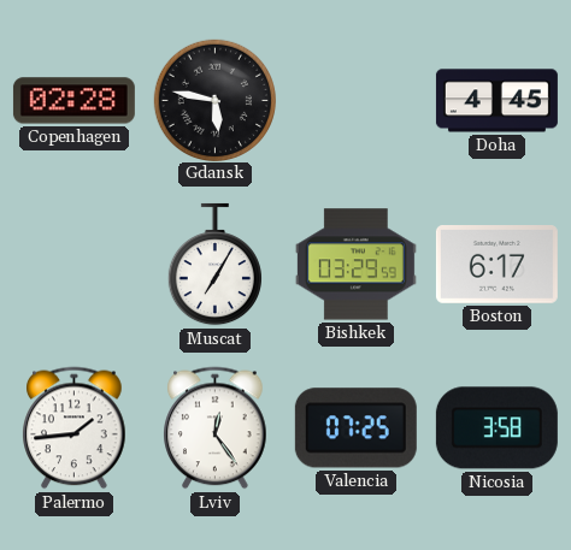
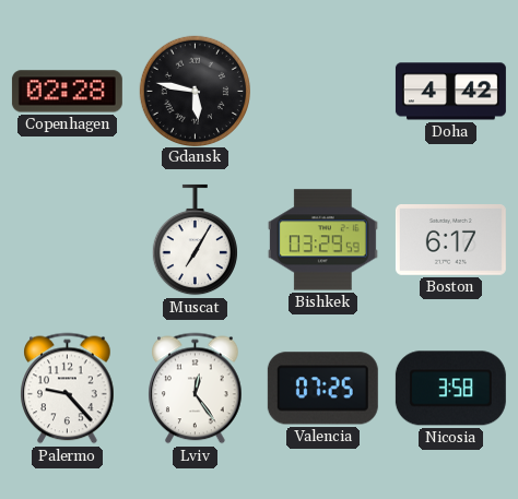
Doha: 4:45 -> 4:42 (450, 92)
Palermo: 1:44 -> 9:23 (68, 389)
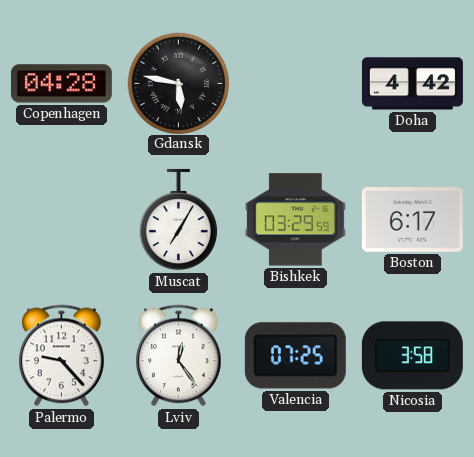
Copenhagen: 02:28 -> 04:28 (61, 84)
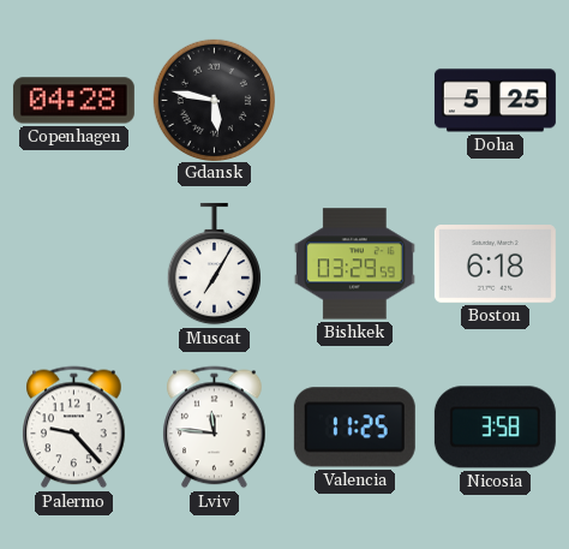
Doha: 4:42 -> 5:25 (495, 101)
Boston: 6:17 -> 6:18 (495, 264)
Lviv: 12:24 -> 11:46 (215, 428)
Valencia: 07:25 -> 11:25 (354, 428)
